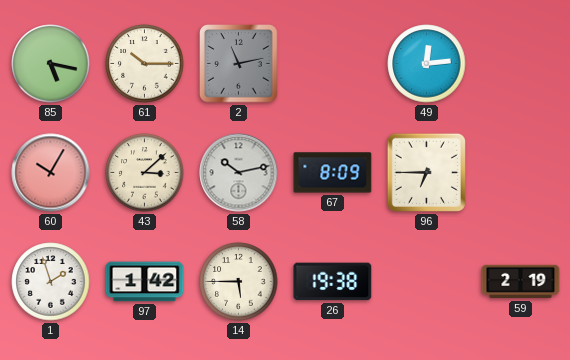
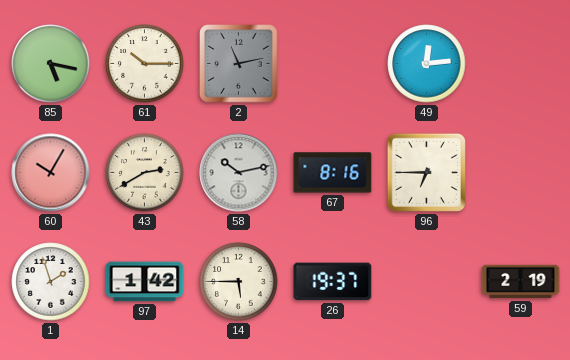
43: 3:08 -> 2:40 (145, 173)
67: 8:09 -> 8:16 (333, 173)
26: 19:38 -> 19:37 (333, 282)
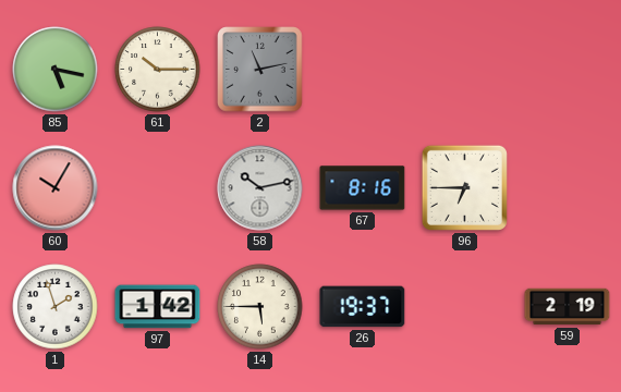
49: 12:14 -> none (427, 64)
43: 2:40 -> none (145, 173)
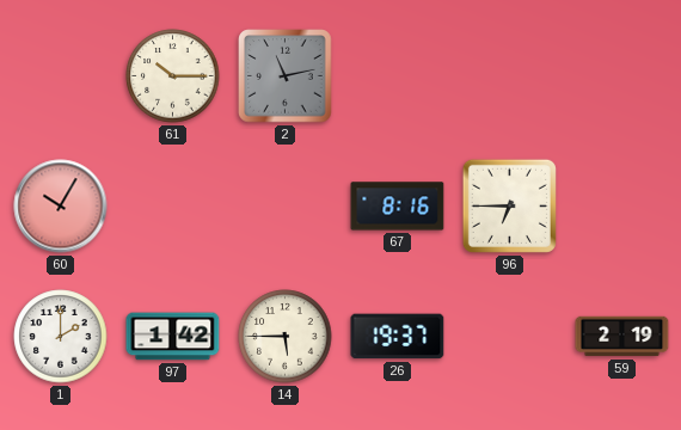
85: 5:17 -> none (56, 70)
58: 10:13 -> none (260, 188)
1: 1:57 -> 2:00 (61, 337)
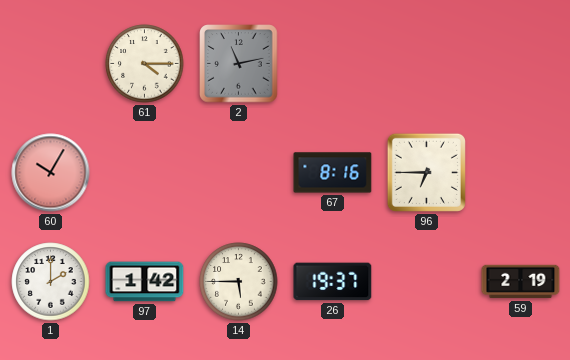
61: 10:15 -> 4:15 (145, 64)
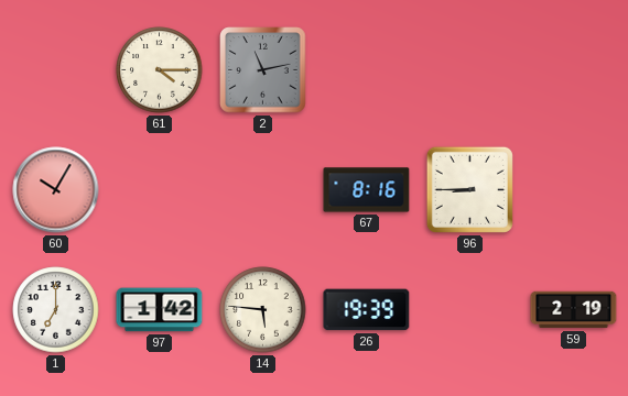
96: 6:45 -> 8:45 (469, 189)
1: 2:00 -> 7:00 (56, 310)
14: 5:45 -> 5:46 (263, 310)
26: 19:37 -> 19:39 (367, 310)
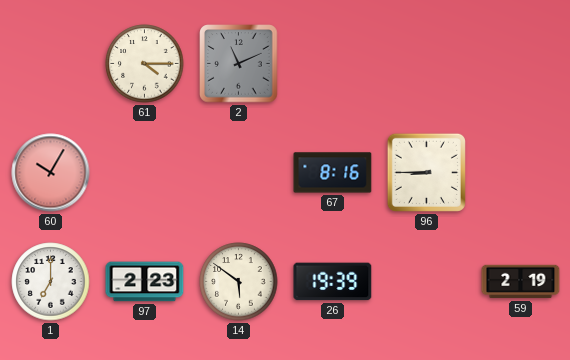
2: 11:13 -> 11:11 (239, 64)
97: 1:42 -> 2:23 (145, 282)
14: 5:46 -> 5:51 (239, 282)
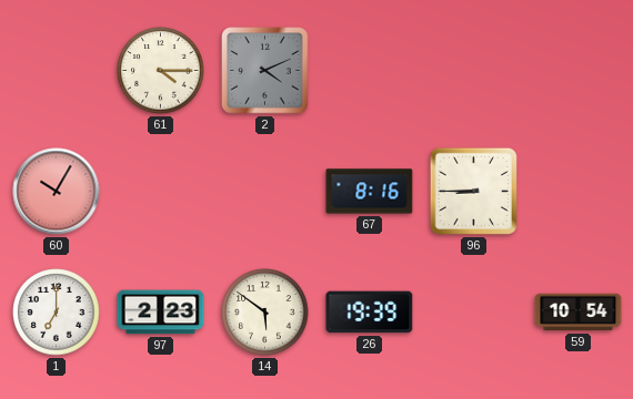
2: 11:11 -> 4:11 (265, 71)
59: 2:19 -> 10:54 (579, 313)
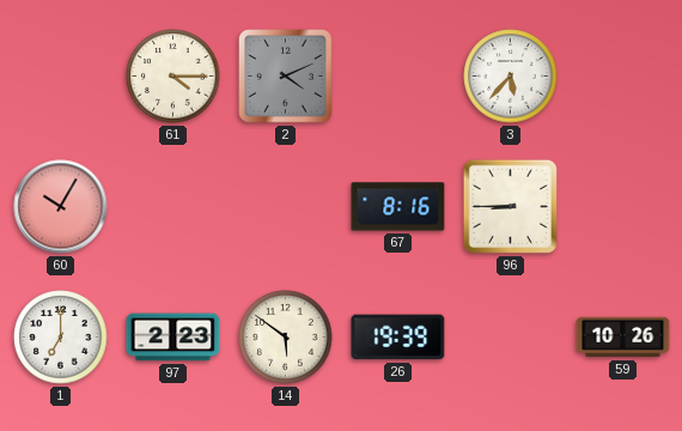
3: none -> 5:37 (511, 77)
59: 10:54 -> 10:26 (623, 338)
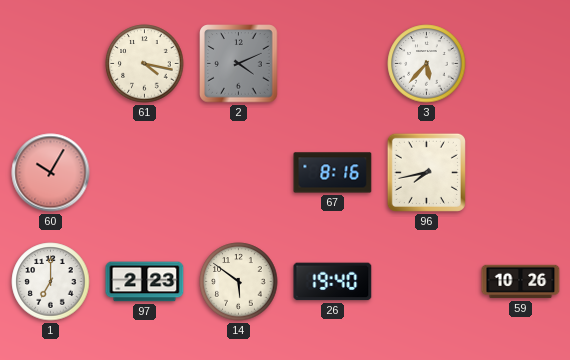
61: 4:15 -> 4:17 (145, 64)
96: 8:45 -> 7:43 (426, 172)
26: 19:39 -> 19:40 (333, 282)
